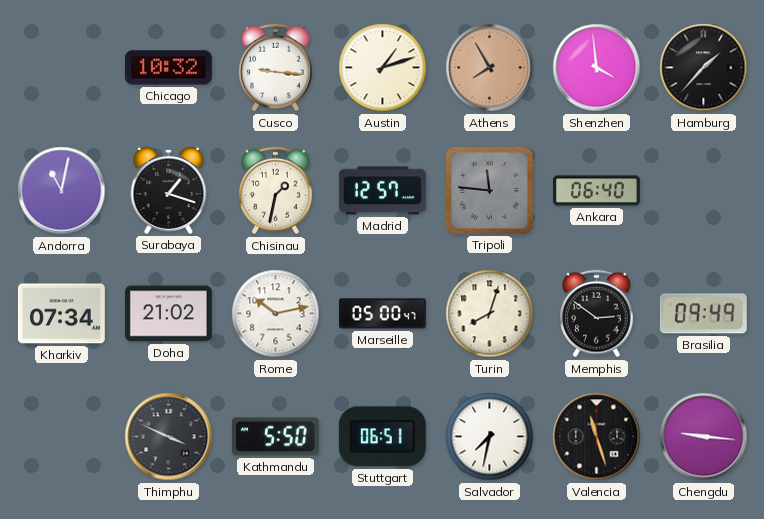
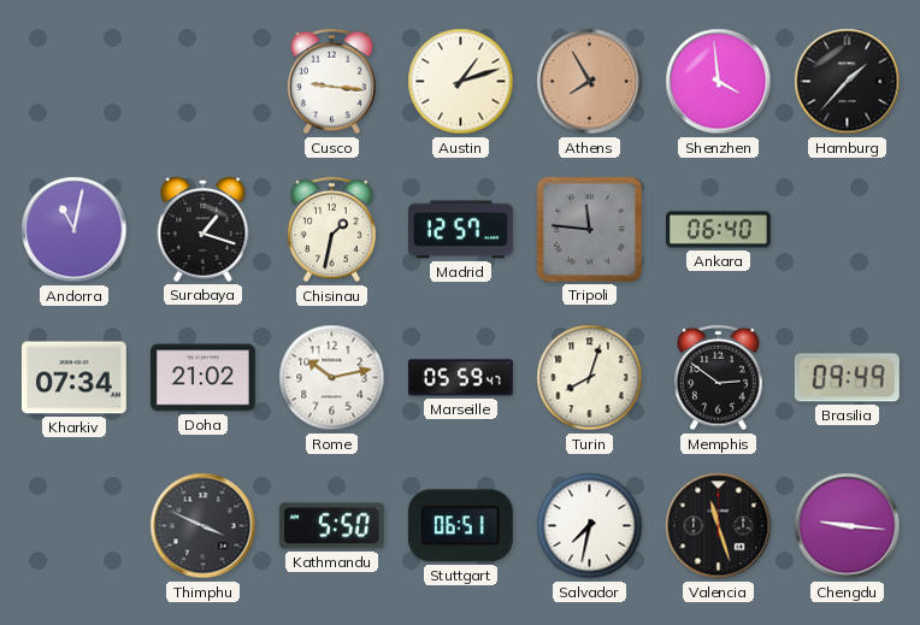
Chicago: 10:32 -> none (168, 68)
Marseille: 05:00 -> 05:59 (460, 378)
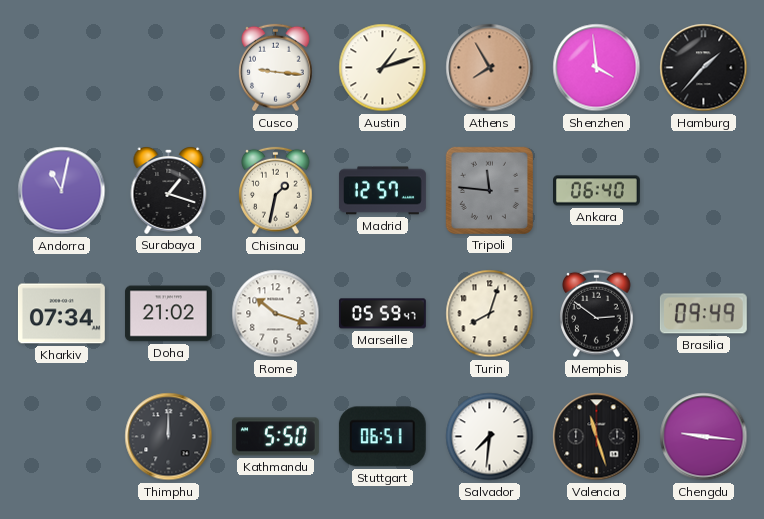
Rome: 10:13 -> 10:18 (276, 314)
Thimphu: 3:49 -> 12:00 (169, 437)
Salvador: 7:32 -> 7:31 (490, 437)
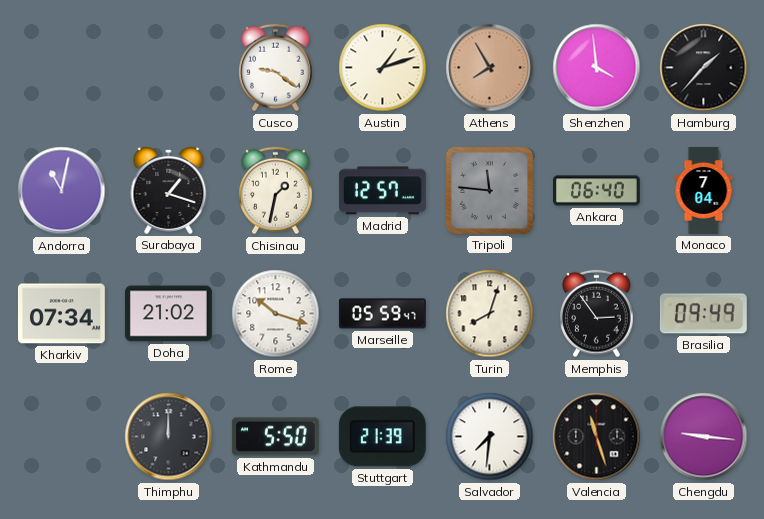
Cusco: 9:16 -> 9:21 (276, 68)
Monaco: none -> 7:04 (704, 191)
Memphis: 2:51 -> 2:54 (597, 314)
Stuttgart: 06:51 -> 21:39 (382, 437)
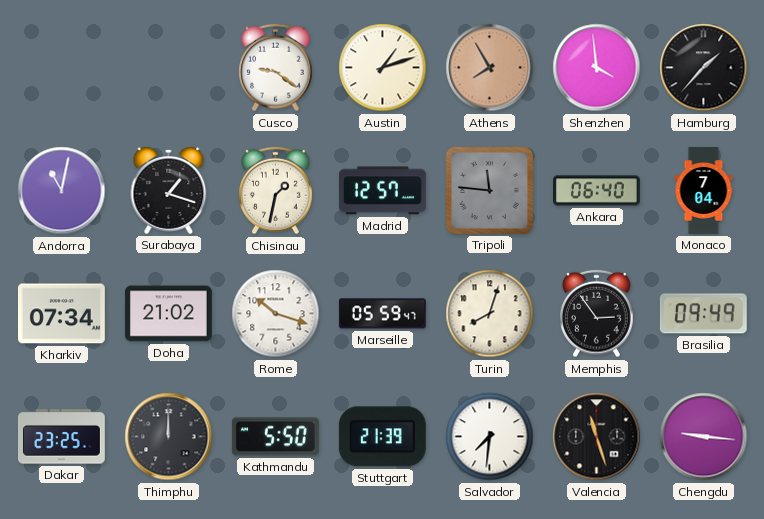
Dakar: none -> 23:25 (61, 437)
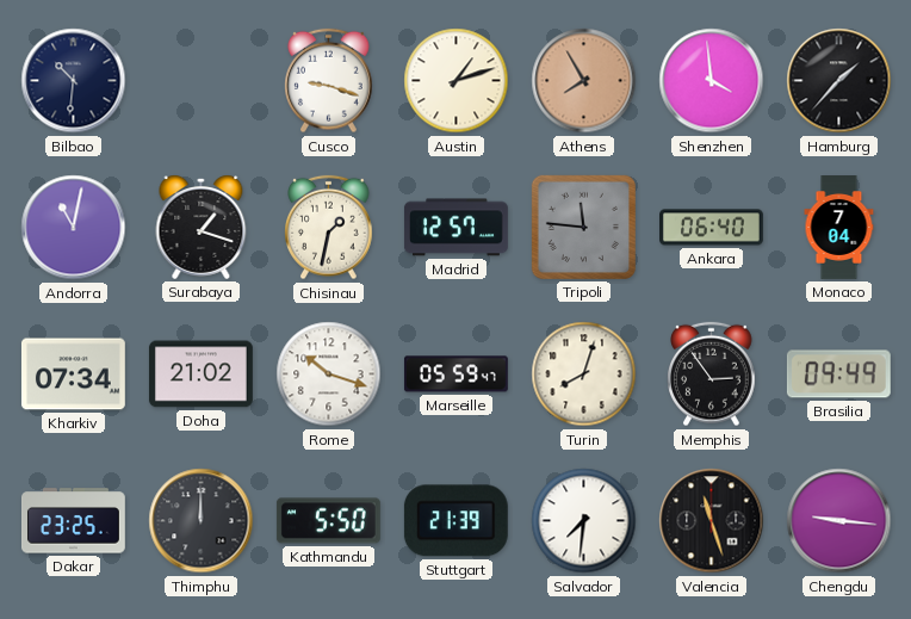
Bilbao: none -> 10:31 (74, 81)
Cusco: 9:21 -> 9:18 (329, 81)
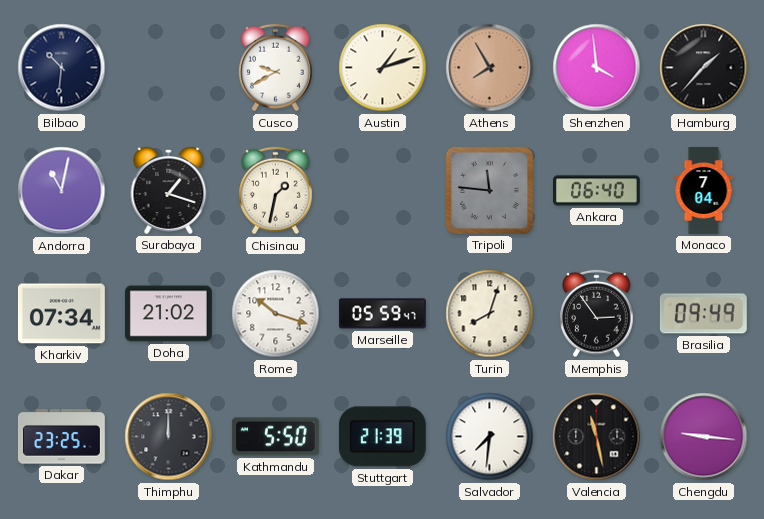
Cusco: 9:18 -> 9:40 (276, 68)
Madrid: 12:57 -> none (456, 228)
Valencia: 11:27 -> 11:28 (597, 437)
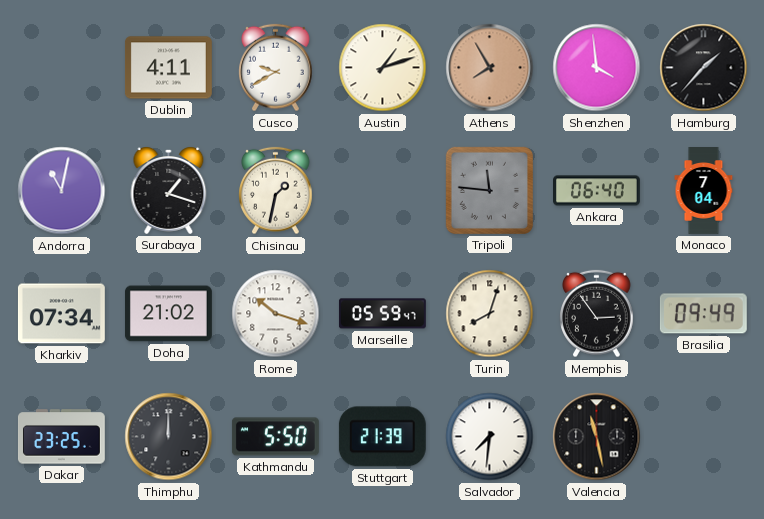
Bilbao: 10:31 -> none (62, 68)
Dublin: none -> 4:11 (168, 68)
Chengdu: 9:16 -> none (704, 437)
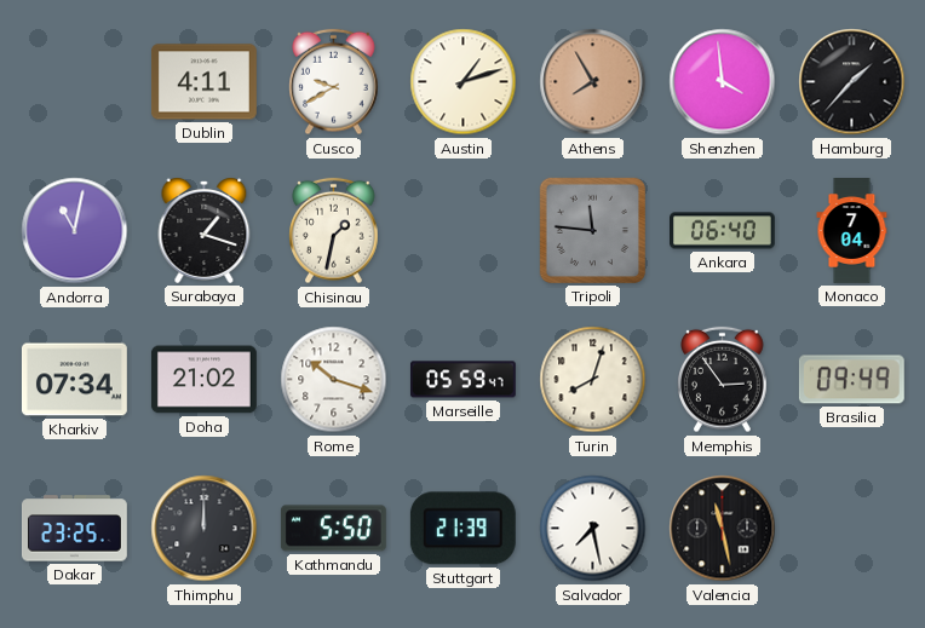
Salvador: 7:31 -> 7:28 (593, 529)
